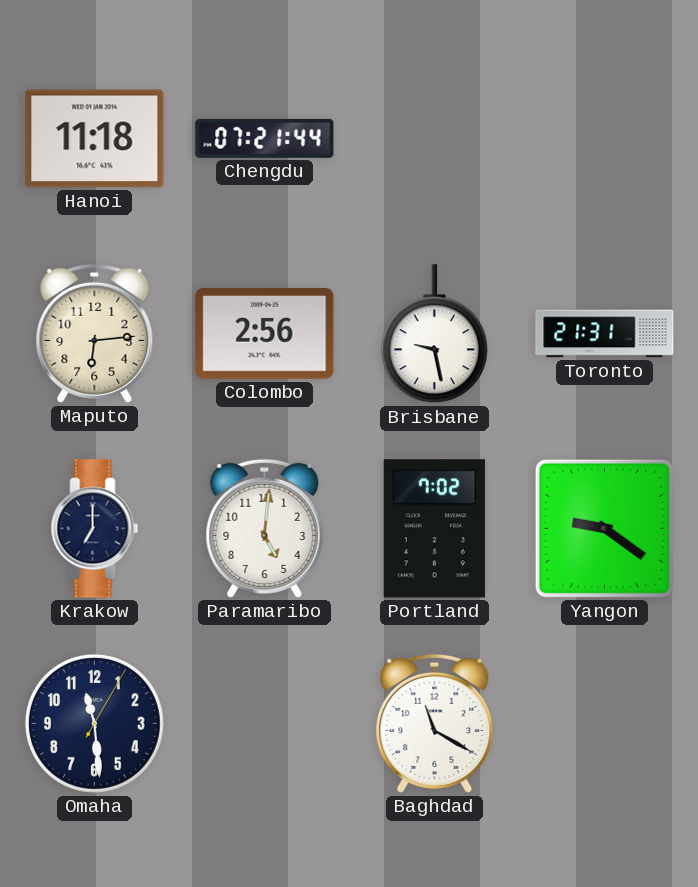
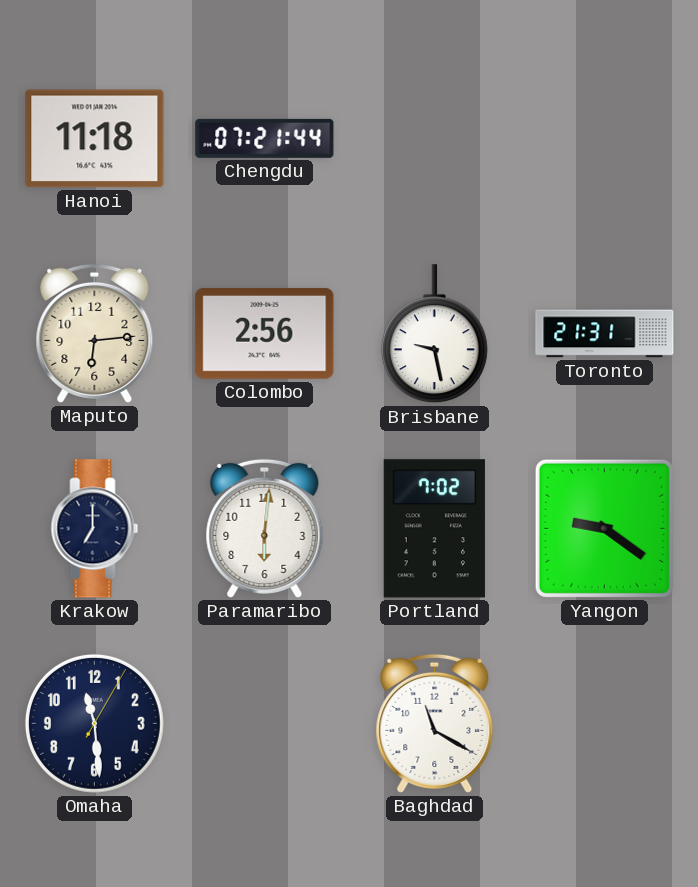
Paramaribo: 5:01 -> 6:01 (265, 528)
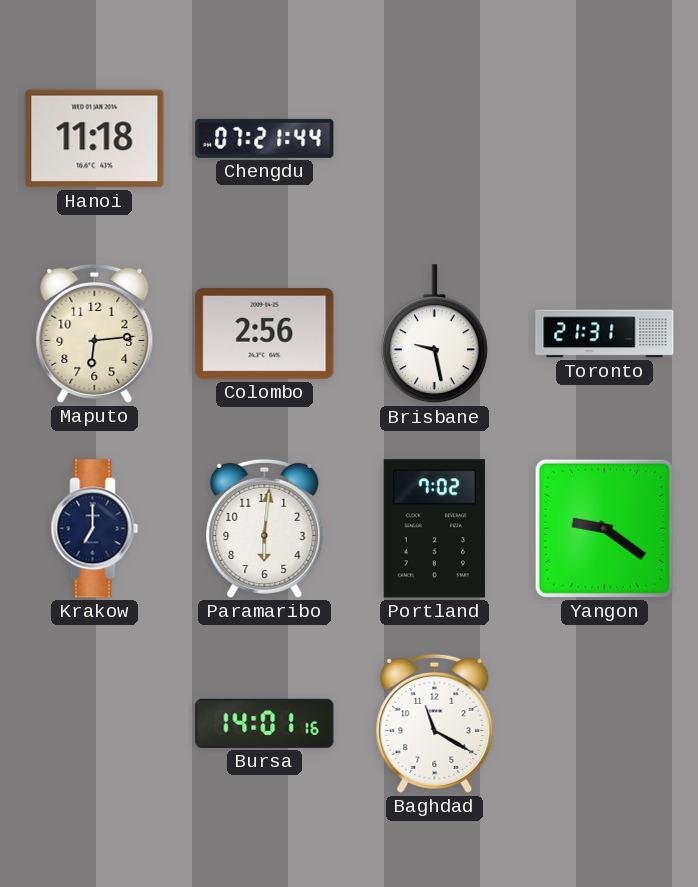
Omaha: 11:29 -> none (94, 723)
Bursa: none -> 14:01 (265, 723)
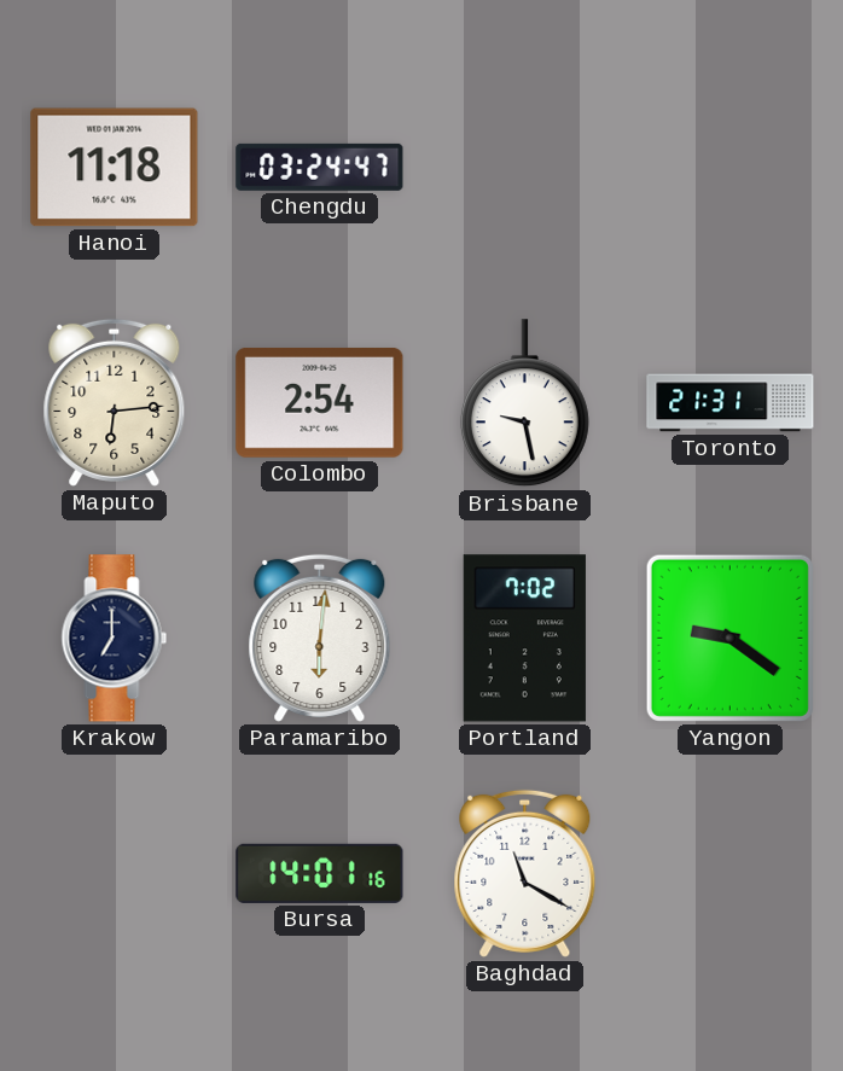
Chengdu: 07:21 -> 03:24 (320, 167)
Colombo: 2:56 -> 2:54 (320, 402)
